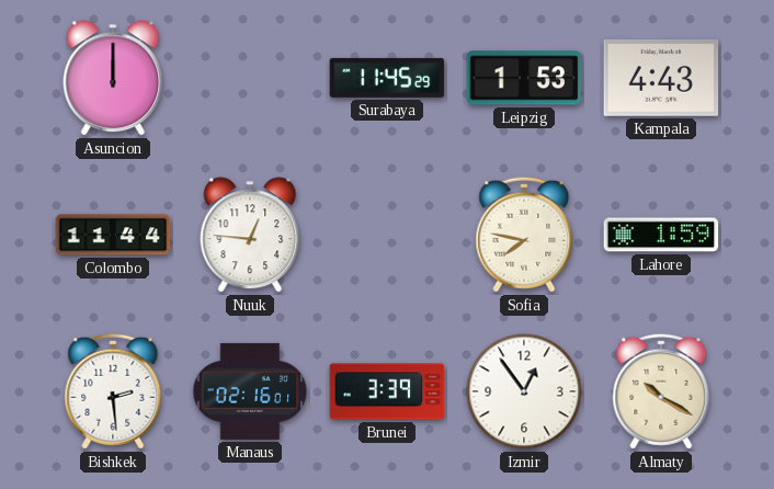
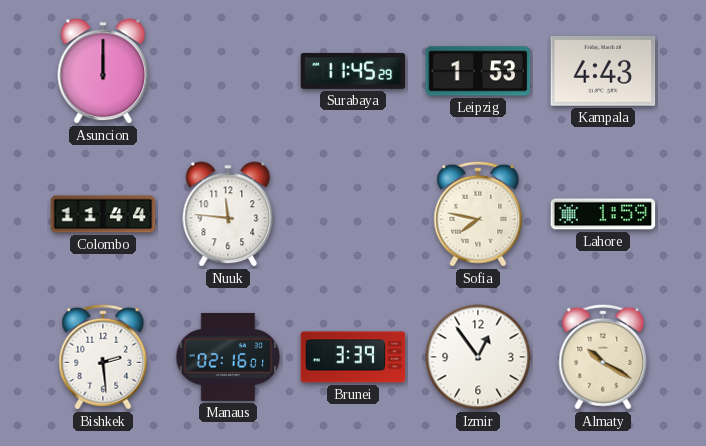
Nuuk: 12:46 -> 11:46 (228, 214)
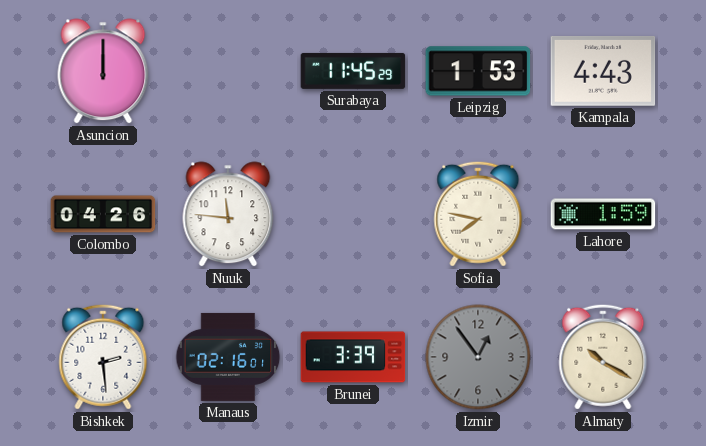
Colombo: 11:44 -> 04:26 (103, 214)
Izmir dial: white -> grey (478, 357)
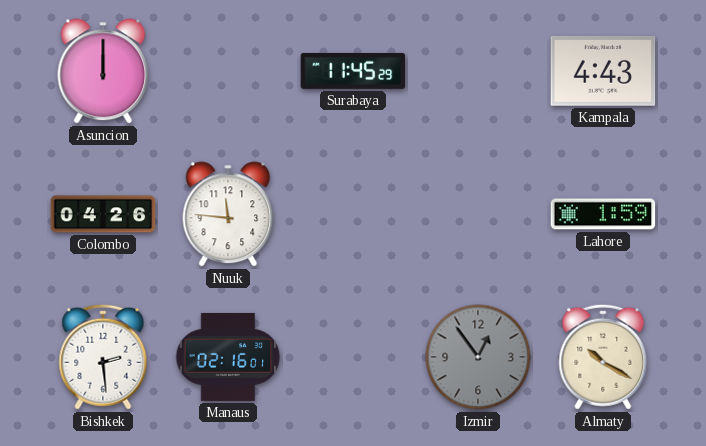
Leipzig: 1:53 -> none (478, 71)
Sofia: 7:47 -> none (478, 214)
Brunei: 3:39 -> none (353, 357)
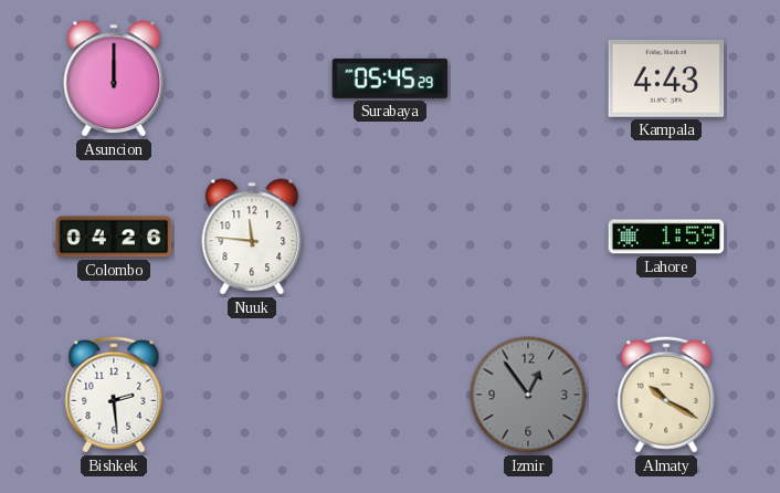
Surabaya: 11:45 -> 05:45 (390, 78)
Manaus: 02:16 -> none (228, 357)
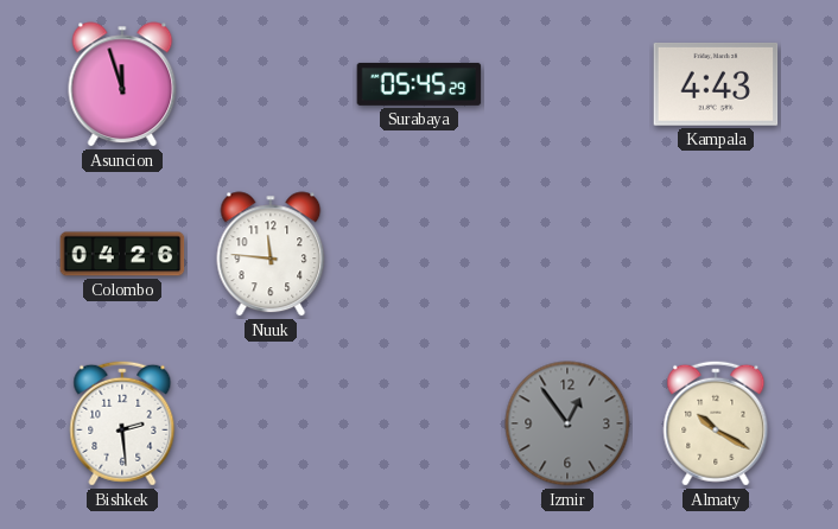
Asuncion: 12:00 -> 11:57 (122, 84)
Lahore: 1:59 -> none (666, 237)
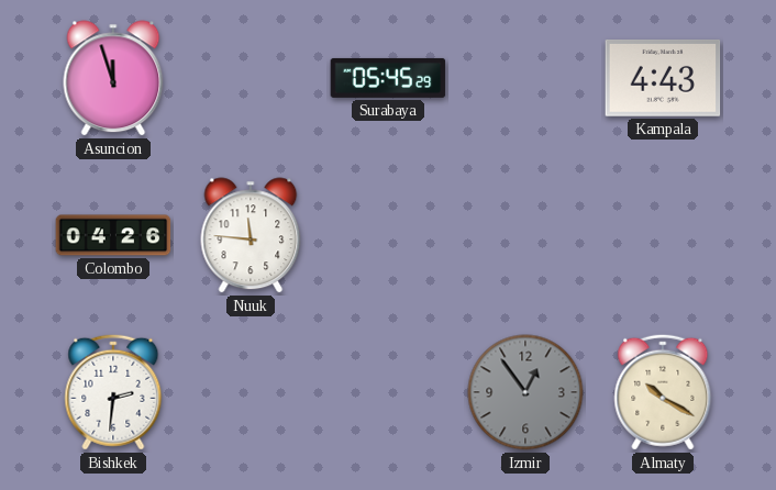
Bishkek: 2:29 -> 2:31 (113, 392)
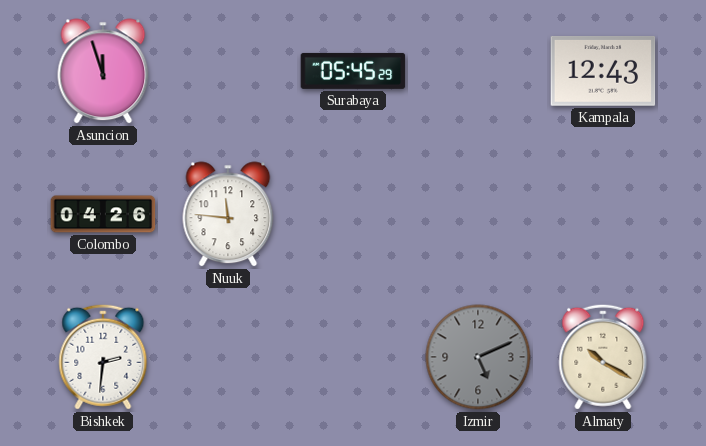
Kampala: 4:43 -> 12:43 (603, 71)
Izmir: 12:54 -> 5:11 (478, 357)
